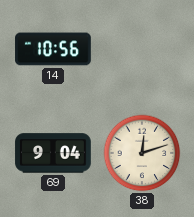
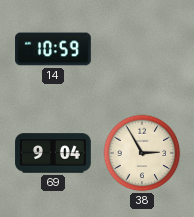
14: 10:56 -> 10:59 (53, 49)
38: 12:12 -> 2:55 (142, 153)
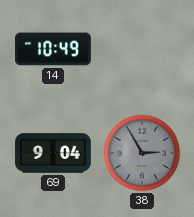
14: 10:59 -> 10:49 (53, 49)
38 dial: cream -> grey (142, 153)
